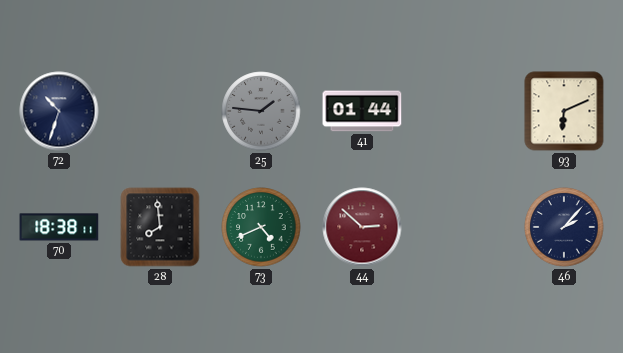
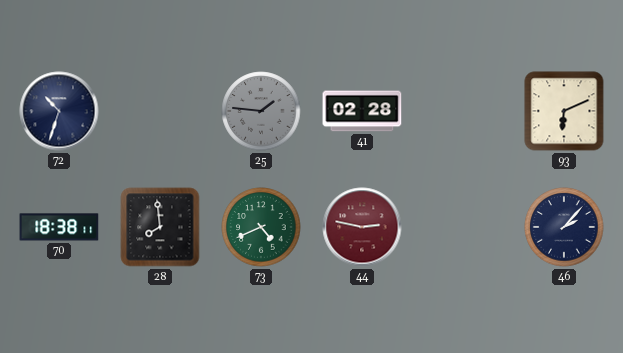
41: 01:44 -> 02:28 (362, 111)
44: 2:52 -> 2:47 (362, 227)
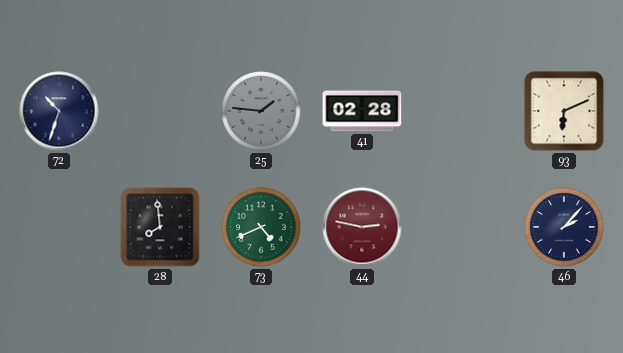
70: 18:38 -> none (59, 227)
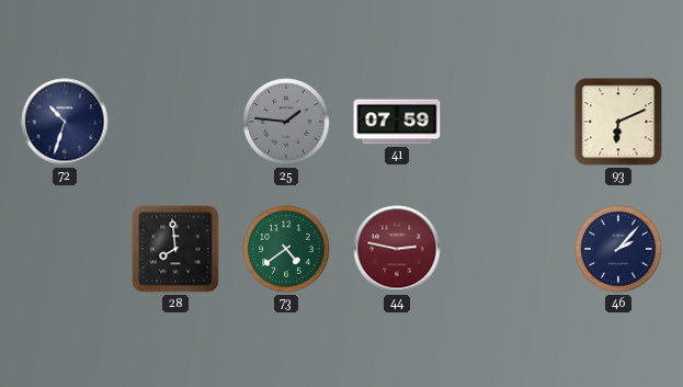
41: 02:28 -> 07:59 (397, 122)
73: 4:41 -> 4:39 (286, 249)
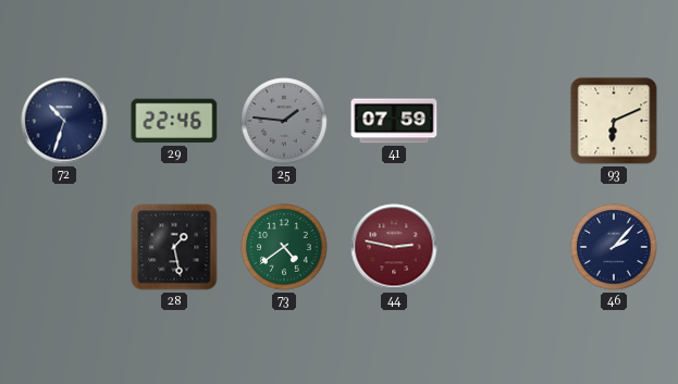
29: none -> 22:46 (174, 121)
28: 7:59 -> 1:28 (174, 247)
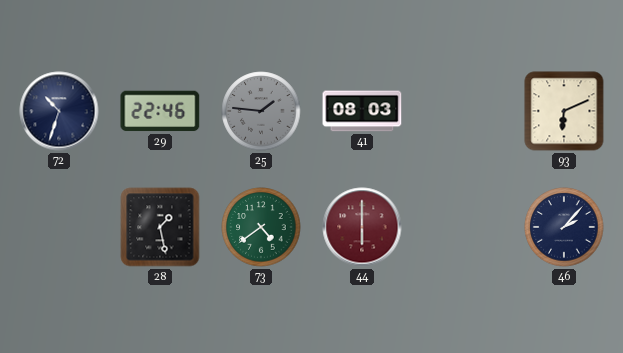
41: 07:59 -> 08:03 (362, 111)
44: 2:47 -> 6:00 (362, 227)
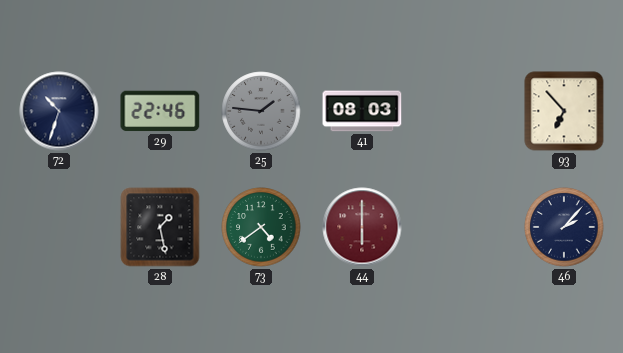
93: 6:11 -> 6:53 (564, 111)
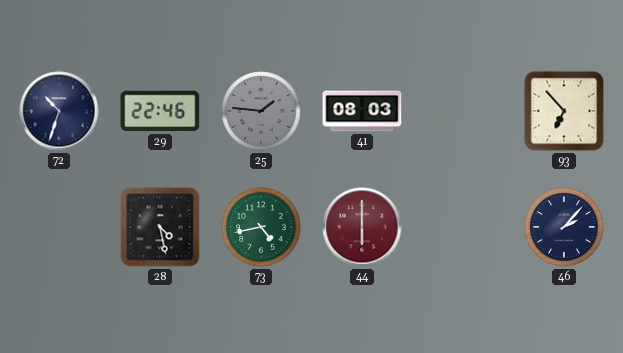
28: 1:28 -> 4:28 (160, 227)
73: 4:39 -> 4:43 (261, 227)
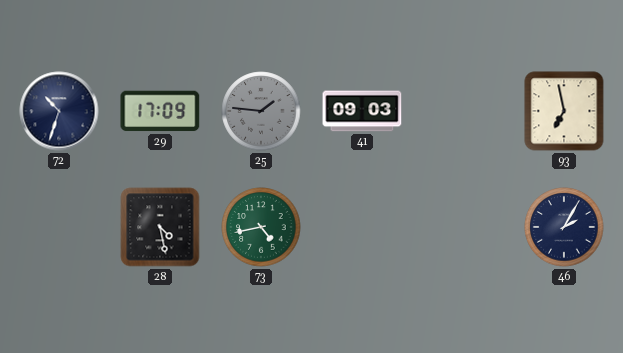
29: 22:46 -> 17:09 (160, 111)
41: 08:03 -> 09:03 (362, 111)
93: 6:53 -> 6:58 (564, 111)
44: 6:00 -> none (362, 227)
46: 2:07 -> 2:05 (564, 227)
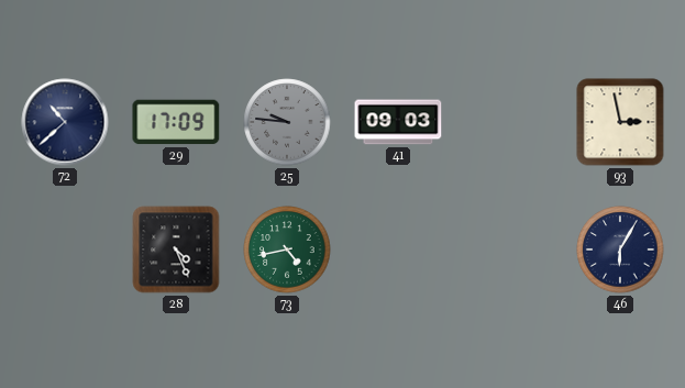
72: 10:33 -> 10:38 (65, 122)
25: 1:46 -> 9:46 (287, 122)
93: 6:58 -> 2:58 (620, 122)
28: 4:28 -> 4:26 (176, 250)
46: 2:05 -> 6:05 (620, 250)
